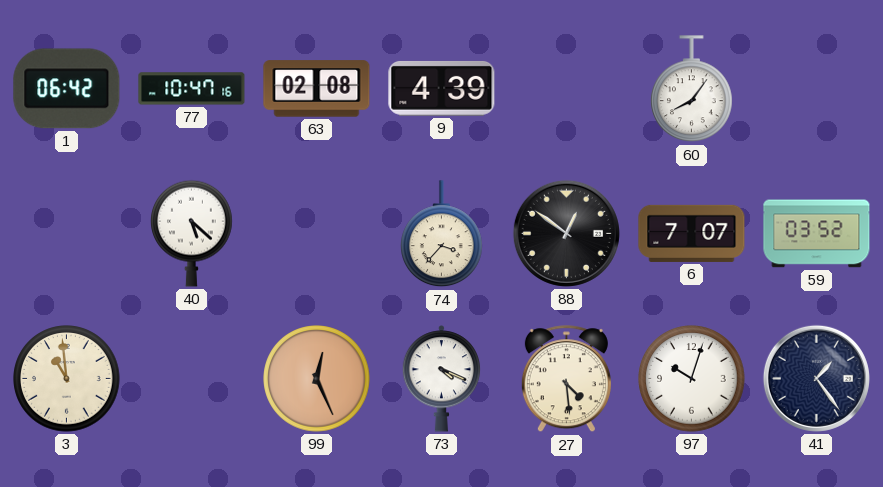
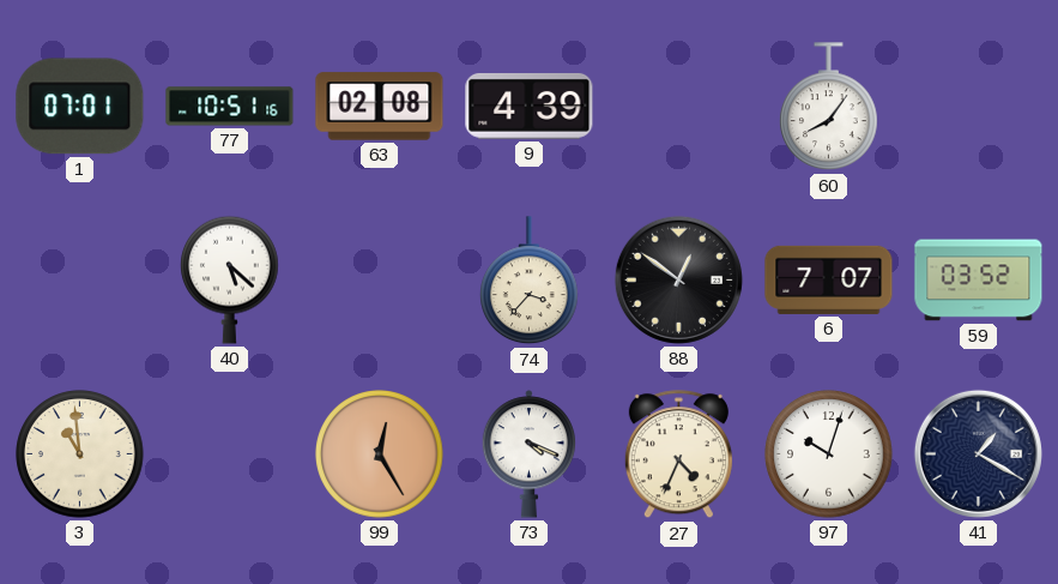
1: 06:42 -> 07:01 (80, 107)
77: 10:47 -> 10:51 (230, 107)
99: 12:26 -> 12:25 (380, 454)
27: 4:29 -> 4:34 (678, 454)
41: 1:24 -> 1:20 (978, 453)
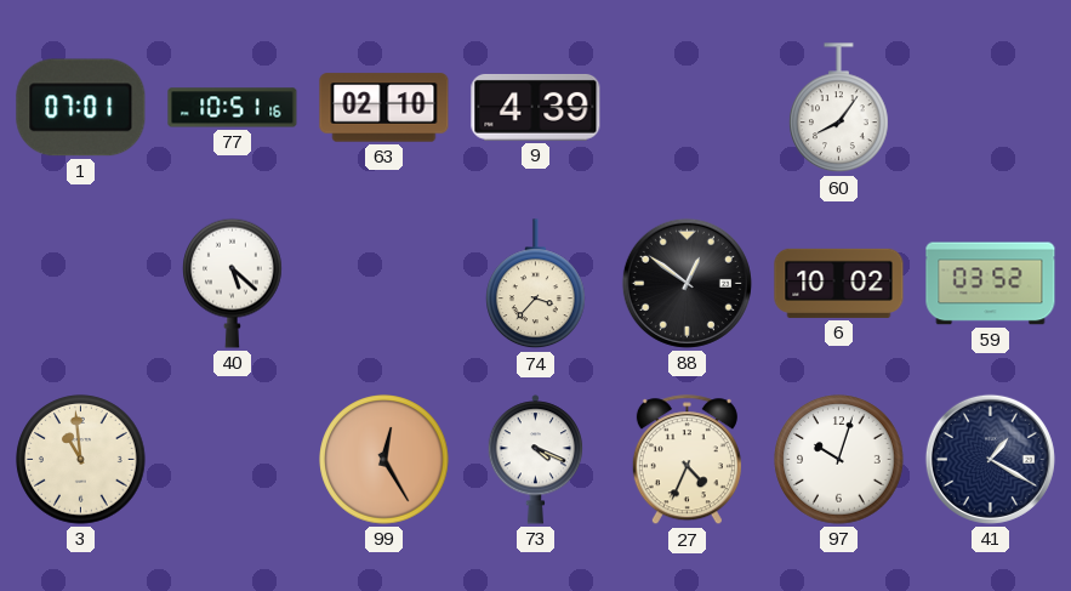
63: 02:08 -> 02:10 (384, 108)
6: 7:07 -> 10:02 (839, 283)
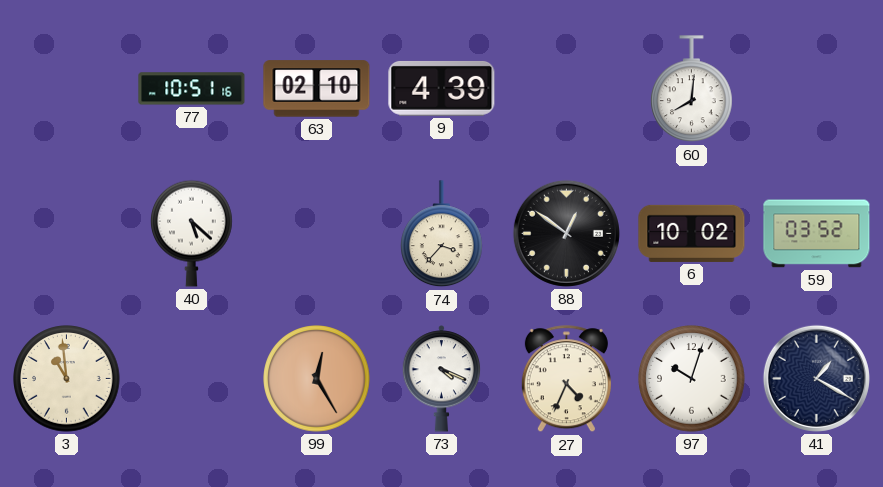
1: 07:01 -> none (81, 108)
60: 8:06 -> 8:01 (692, 89)
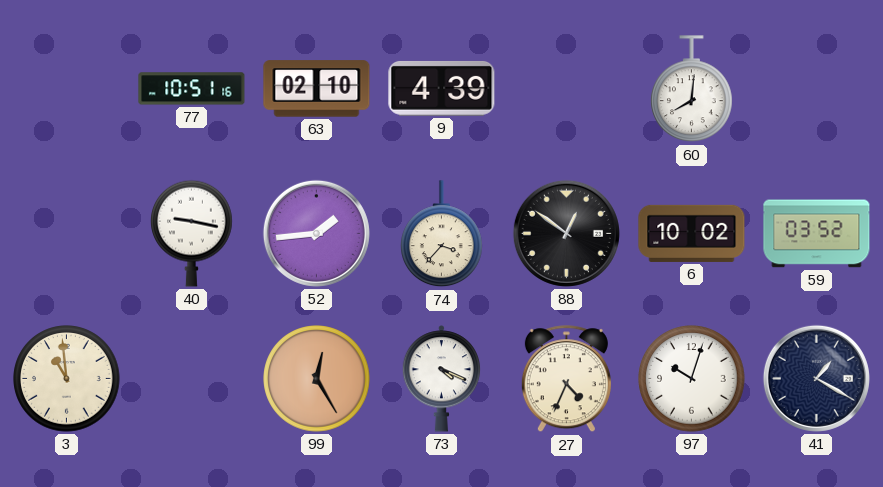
40: 5:22 -> 9:17 (192, 233)
52: none -> 1:44 (316, 233)
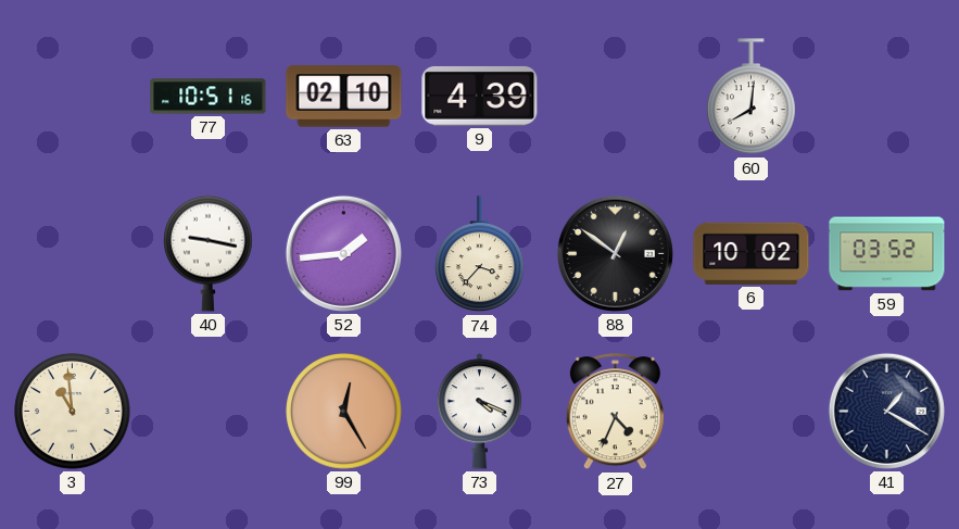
97: 10:03 -> none (692, 379)
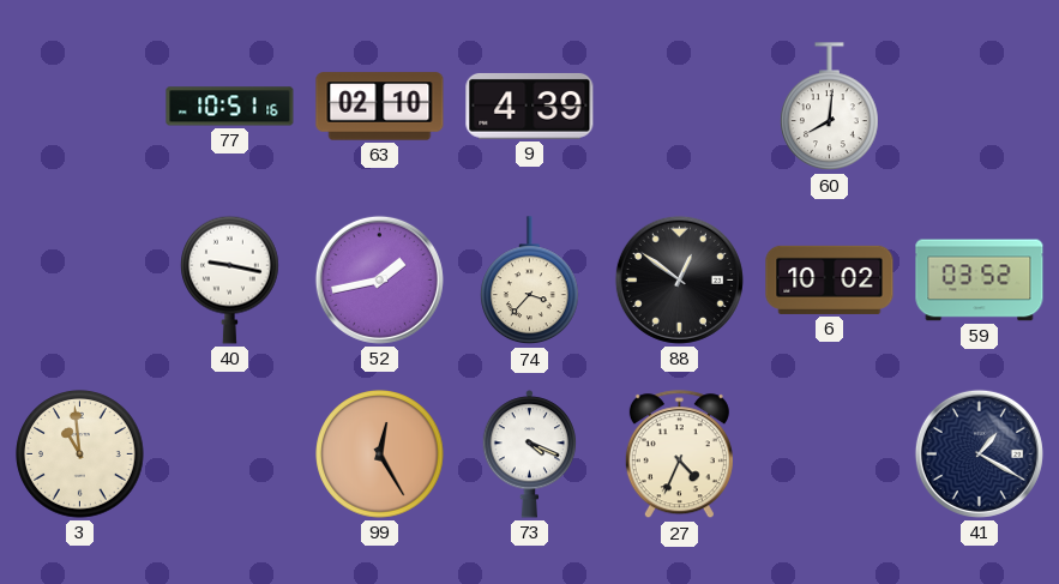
52: 1:44 -> 1:43 (379, 279)
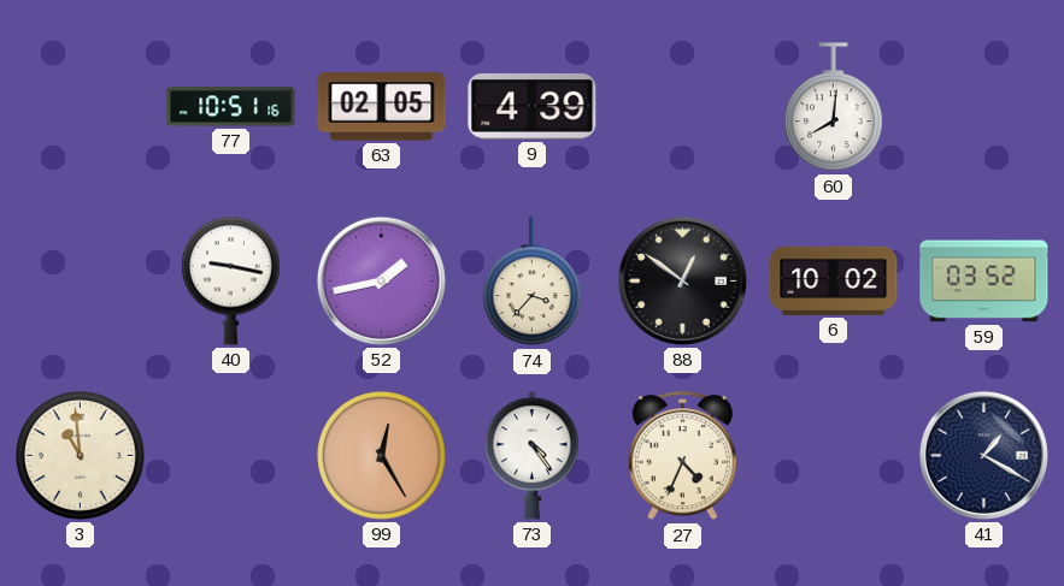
63: 02:10 -> 02:05 (382, 107)
73: 4:19 -> 4:24 (533, 456)
